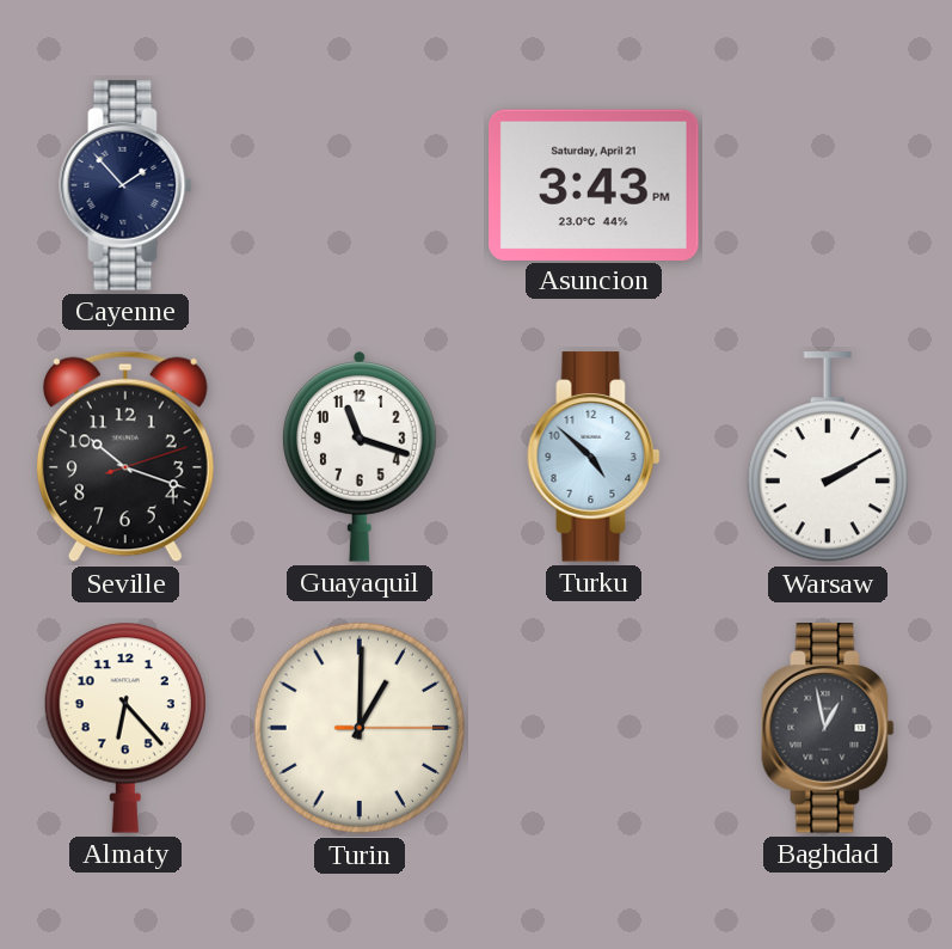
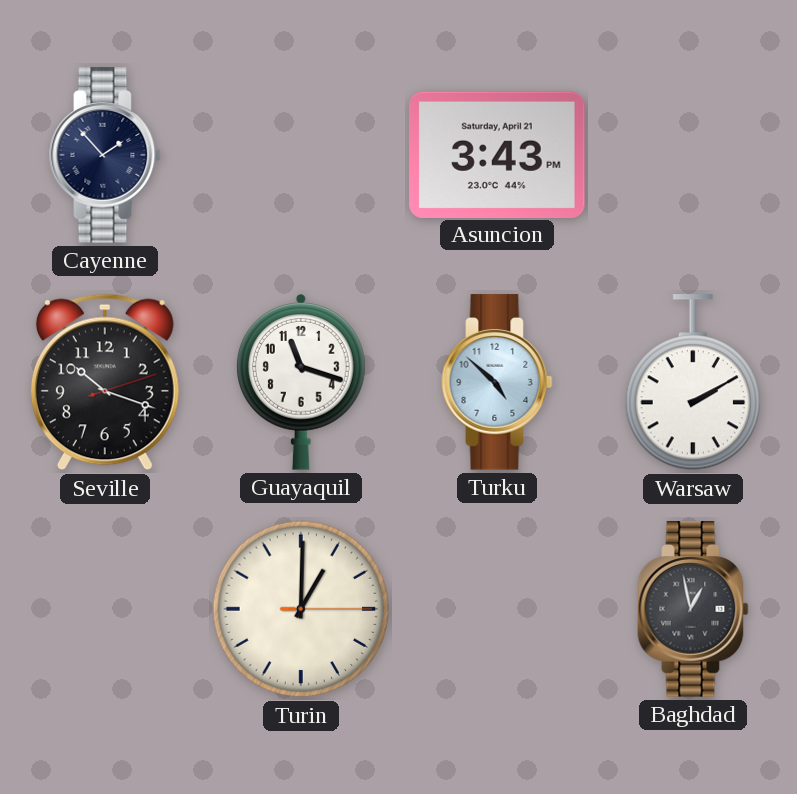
Almaty: 6:23 -> none (125, 728)
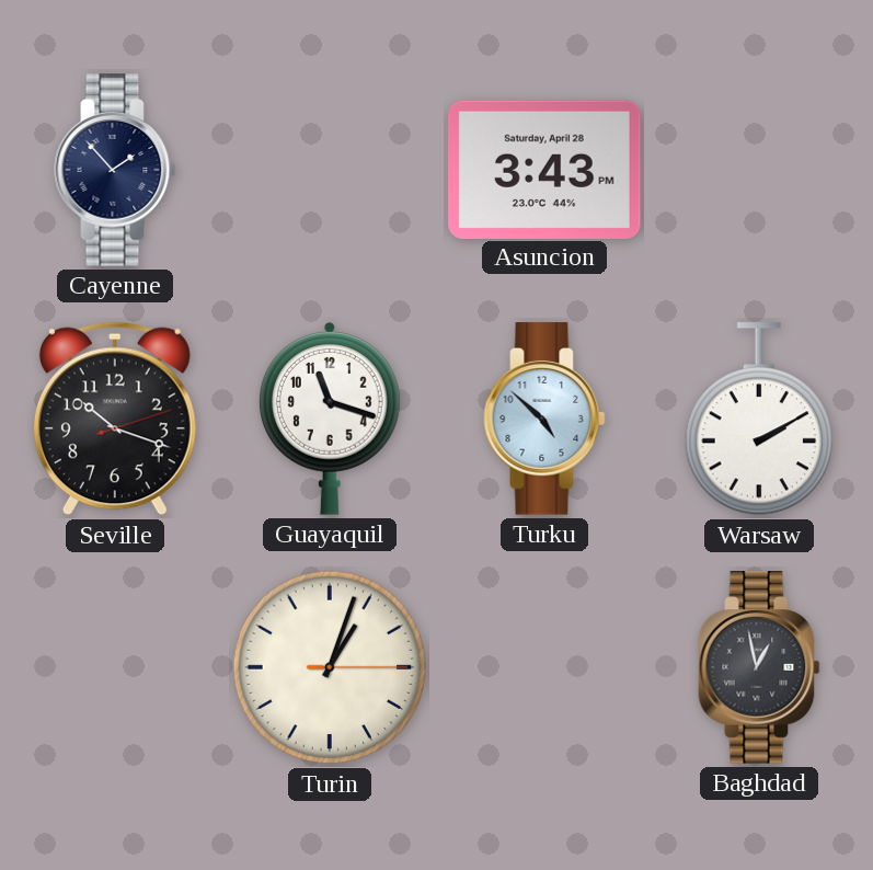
Asuncion date: Saturday, April 21 -> Saturday, April 28 (544, 169)
Turin: 1:00 -> 1:03 (330, 667)
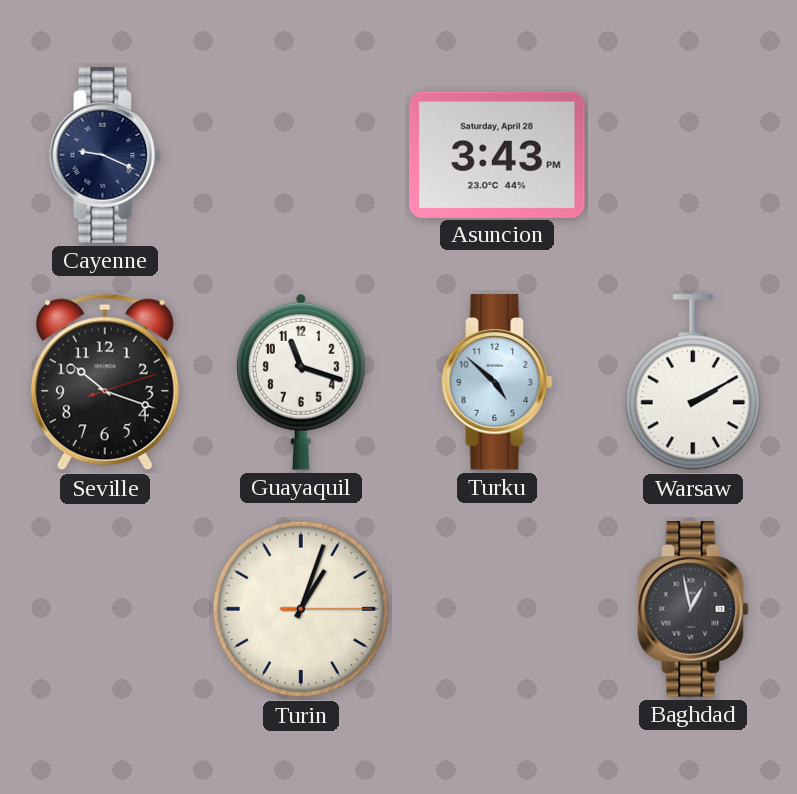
Cayenne: 1:53 -> 9:19 (105, 155)
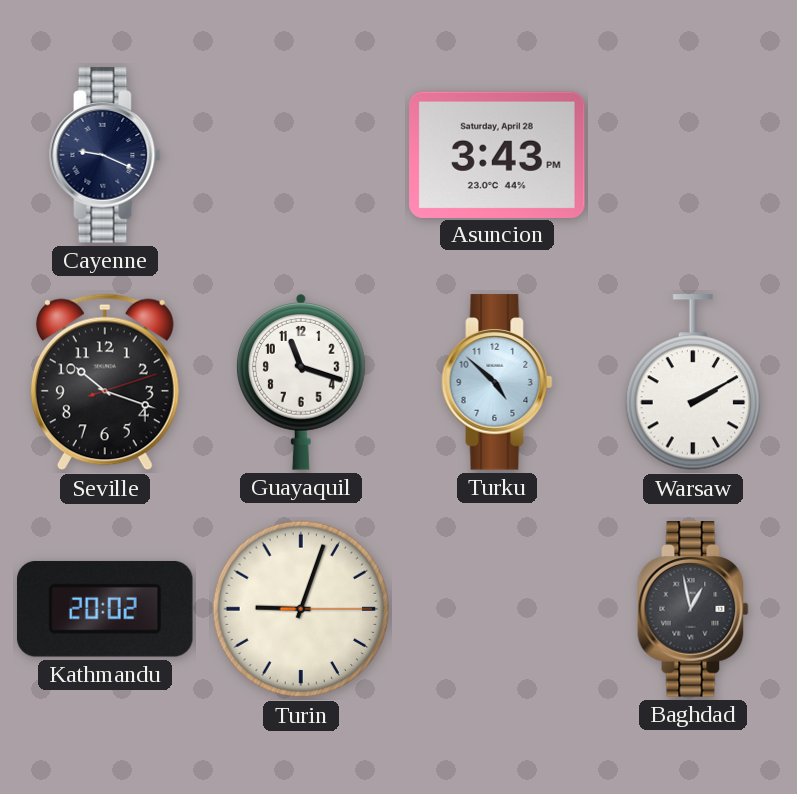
Kathmandu: none -> 20:02 (105, 609)
Turin: 1:03 -> 9:03 (301, 609)
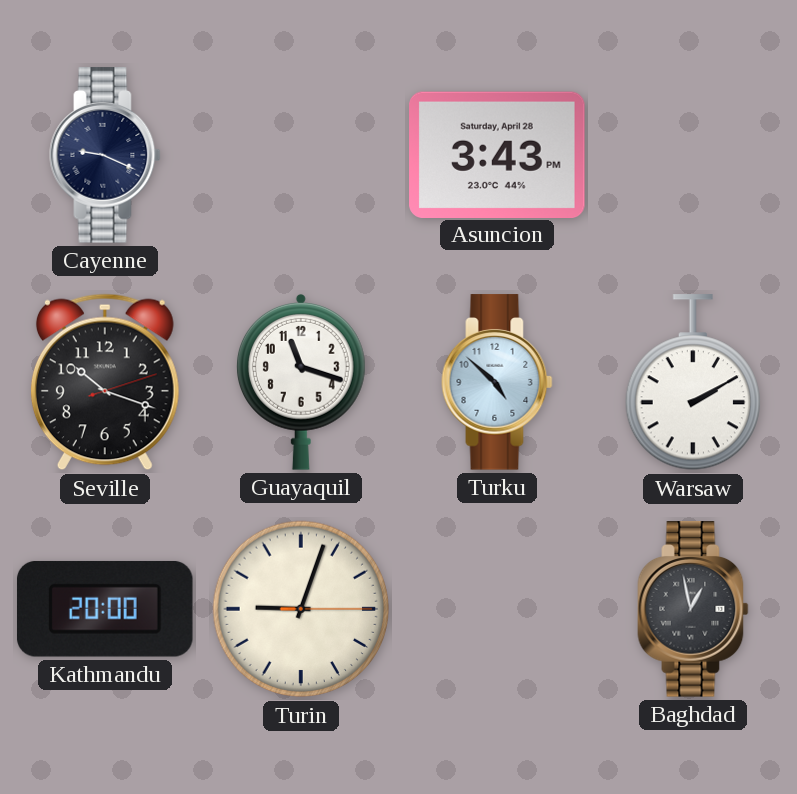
Kathmandu: 20:02 -> 20:00 (105, 609)
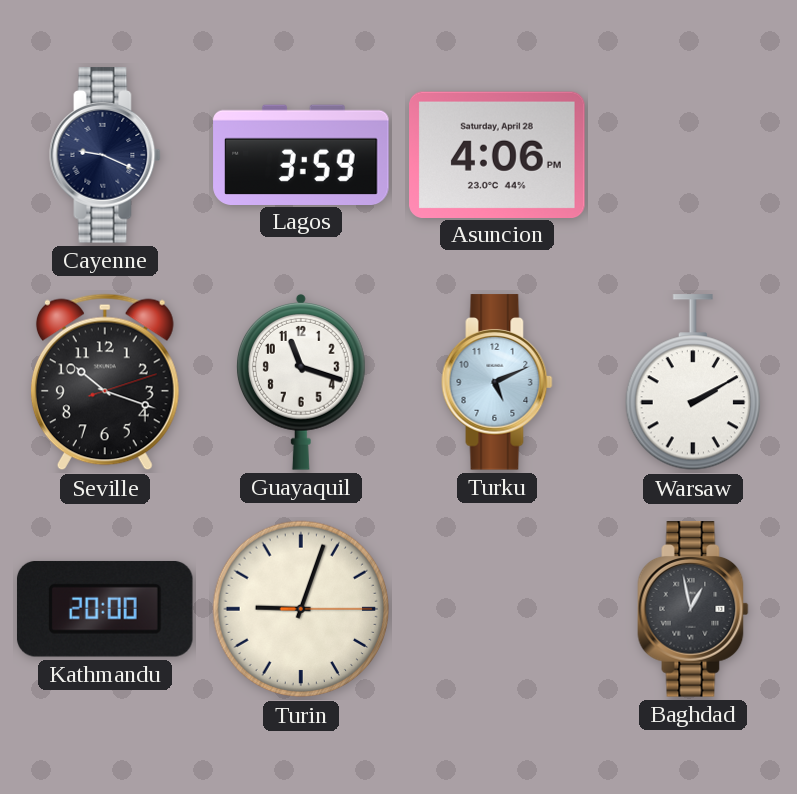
Lagos: none -> 3:59 (301, 154)
Asuncion: 3:43 -> 4:06 (497, 154)
Turku: 4:52 -> 5:11 (497, 382)
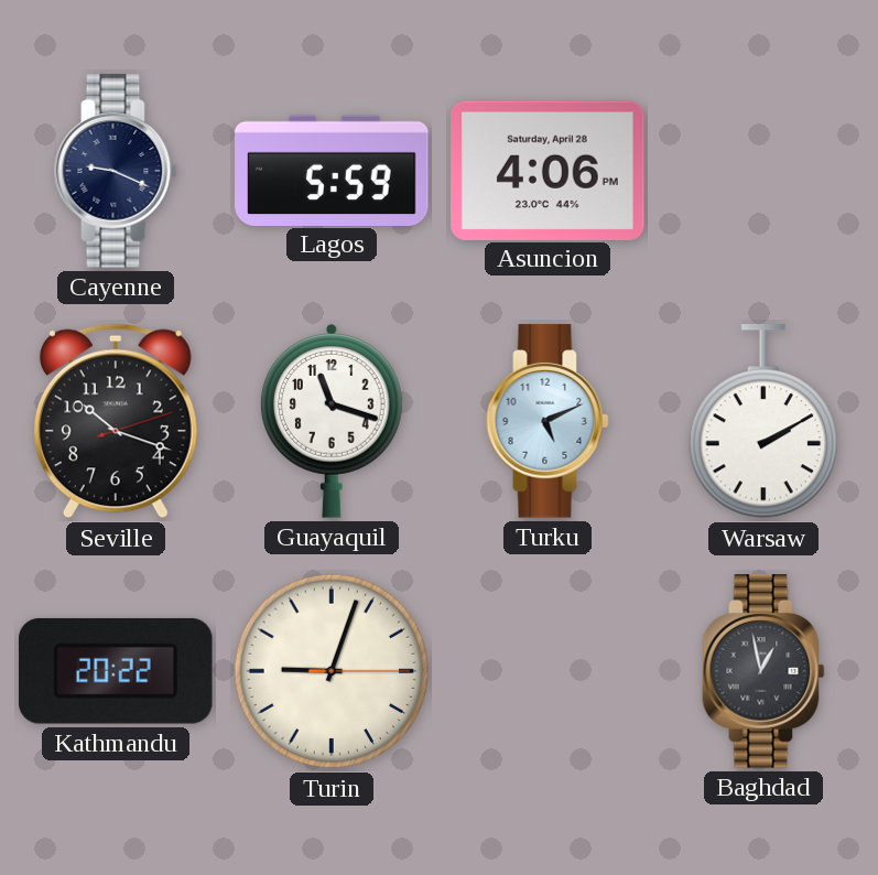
Lagos: 3:59 -> 5:59 (332, 170)
Kathmandu: 20:00 -> 20:22 (116, 671)
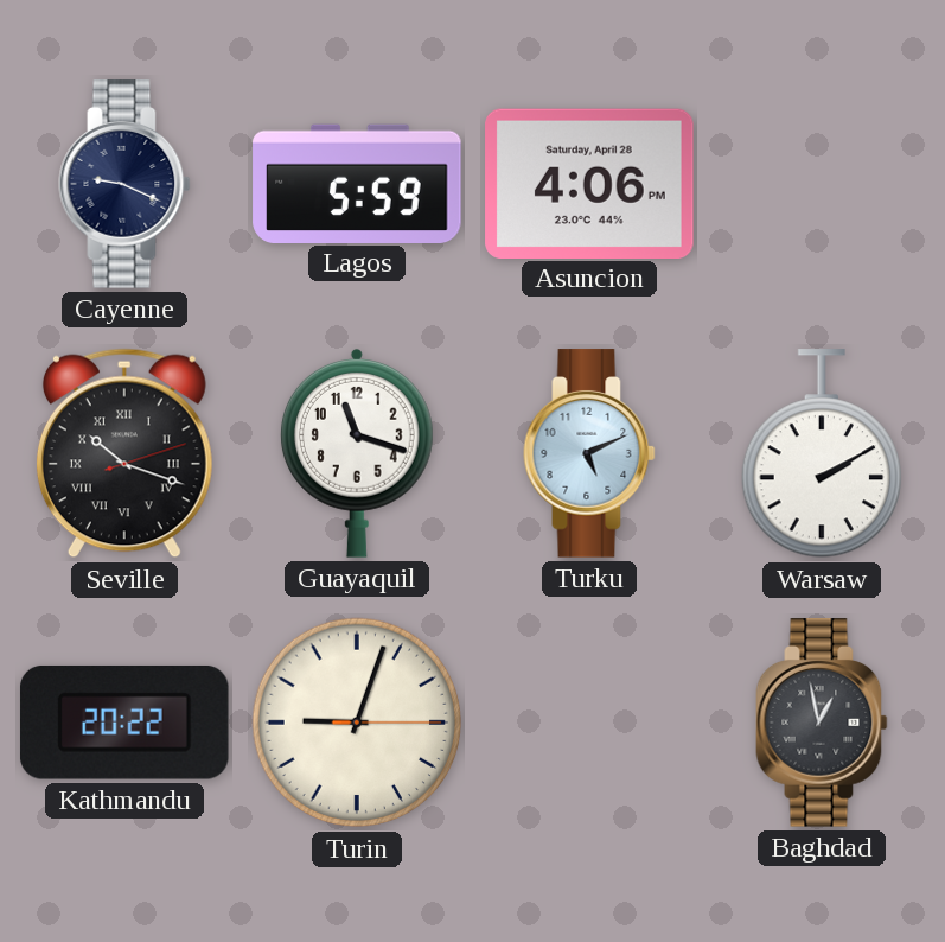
Seville numerals: Arabic -> Roman (124, 453)
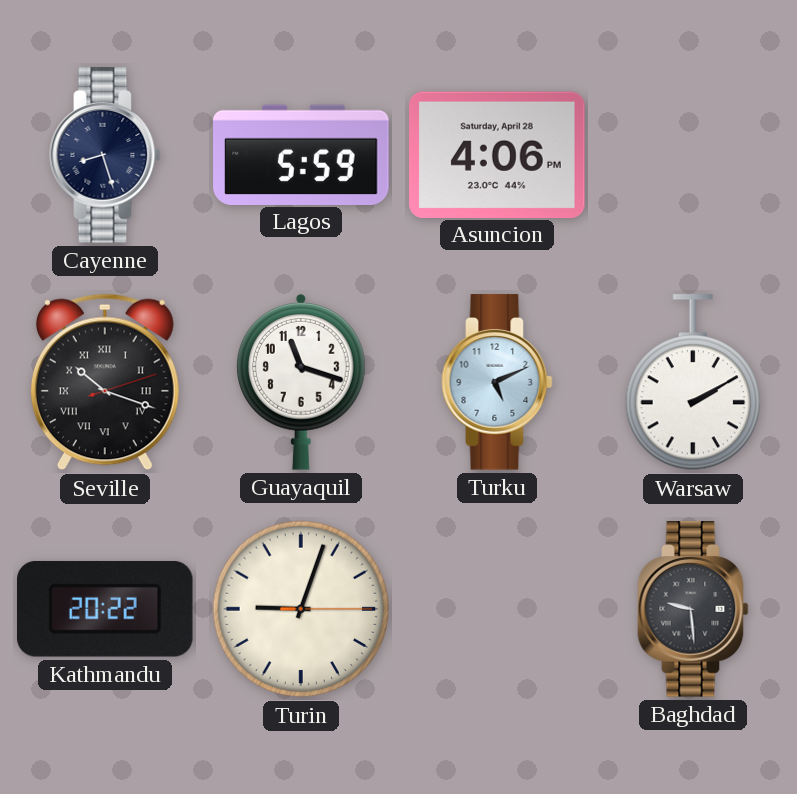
Cayenne: 9:19 -> 8:27 (105, 155)
Baghdad: 12:58 -> 9:29 (693, 609)
